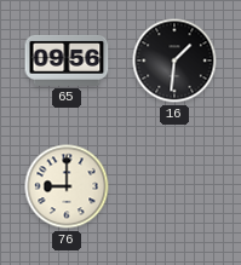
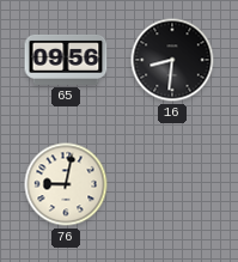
16: 1:31 -> 8:31 (172, 60)
76: 9:00 -> 9:02 (66, 184)
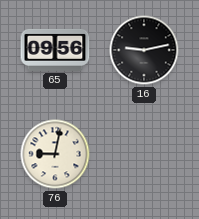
16: 8:31 -> 9:13 (144, 50)
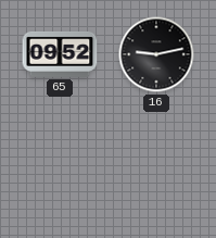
65: 09:56 -> 09:52 (60, 54)
76: 9:02 -> none (55, 154)
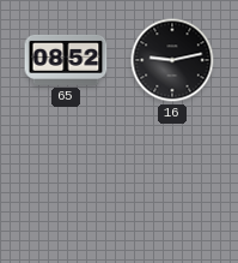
65: 09:52 -> 08:52 (66, 60)
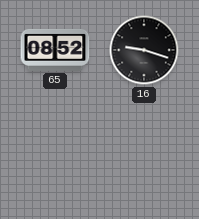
16: 9:13 -> 9:18 (144, 50)
